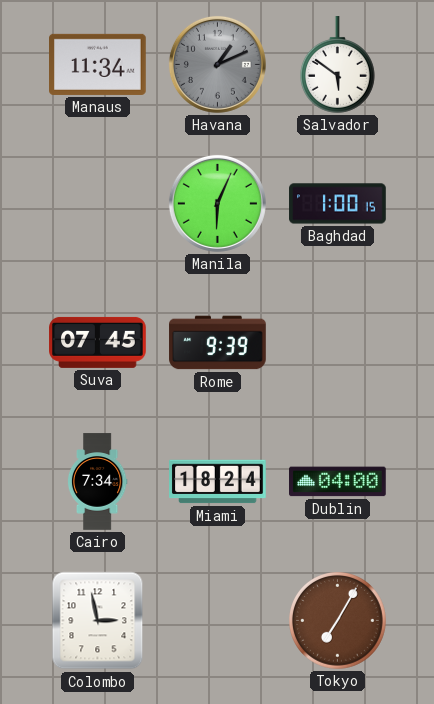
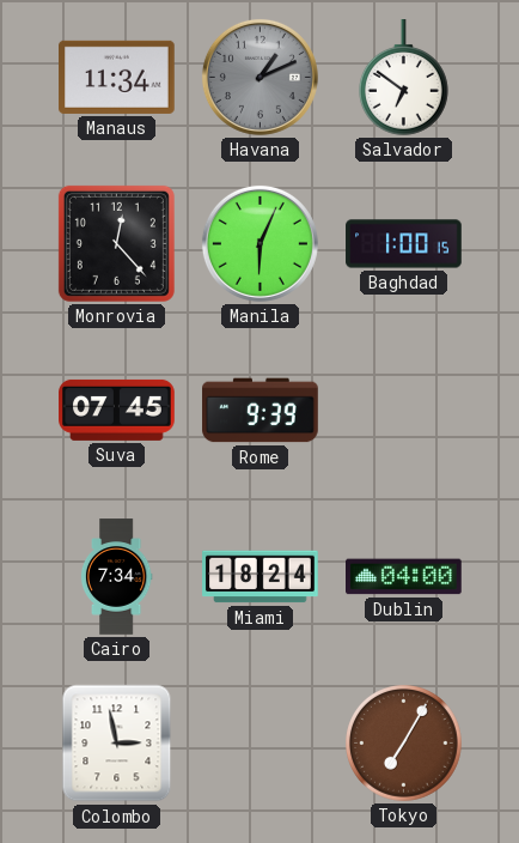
Salvador: 5:51 -> 6:51 (404, 78)
Monrovia: none -> 12:23 (116, 243)
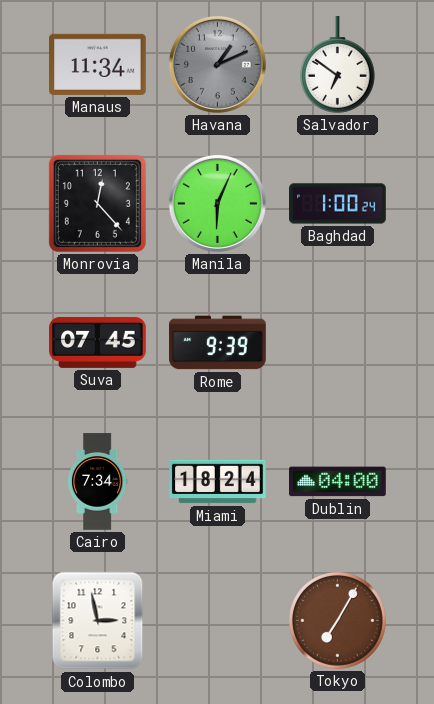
Baghdad: 1:00:15 -> 1:00:24 (338, 204)
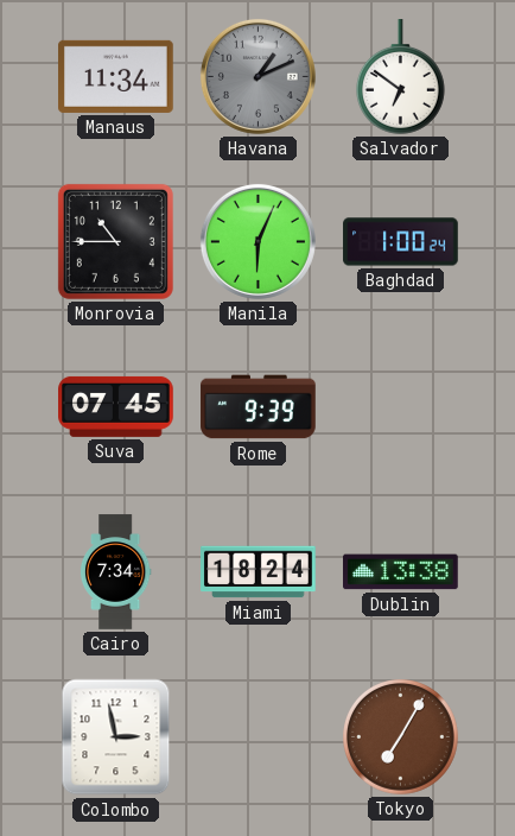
Monrovia: 12:23 -> 10:45 (115, 241)
Dublin: 04:00 -> 13:38 (401, 572)
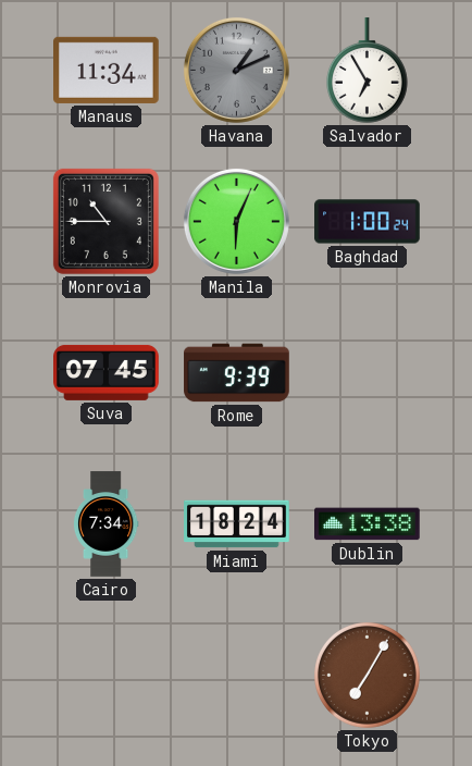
Salvador: 6:51 -> 6:55 (368, 71)
Colombo: 2:58 -> none (116, 737)
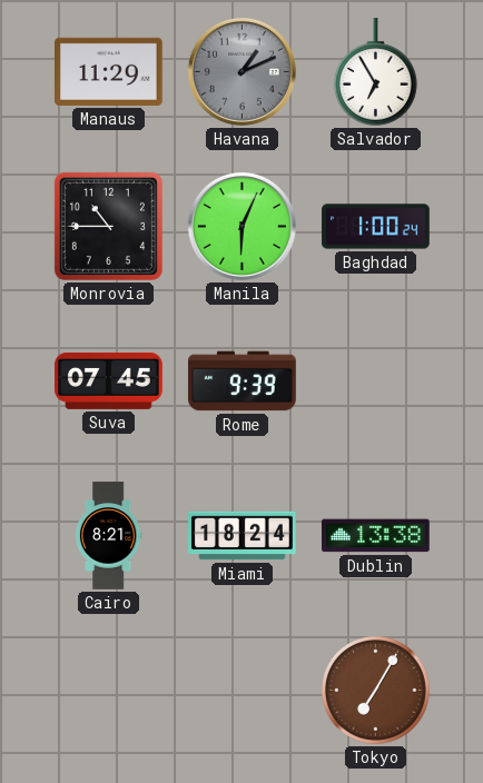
Manaus: 11:34 -> 11:29 (109, 71)
Cairo: 7:34 -> 8:21 (108, 536)
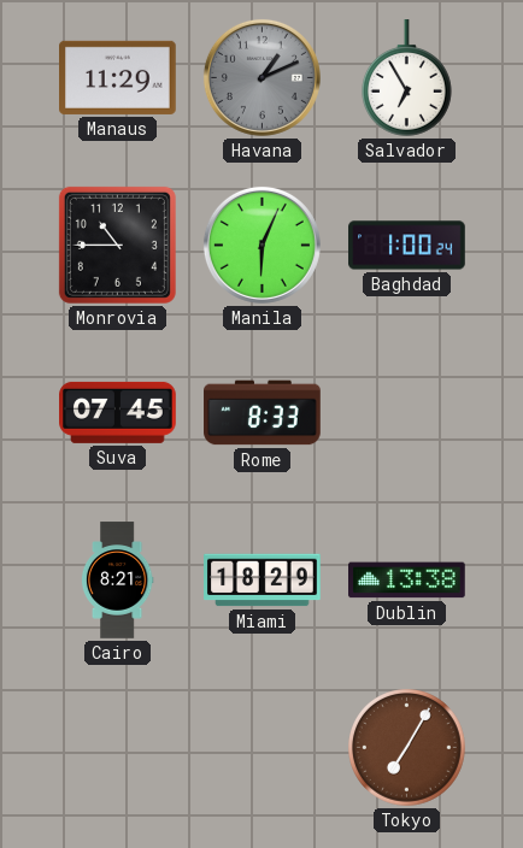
Rome: 9:39 -> 8:33 (263, 413)
Miami: 18:24 -> 18:29 (263, 581)
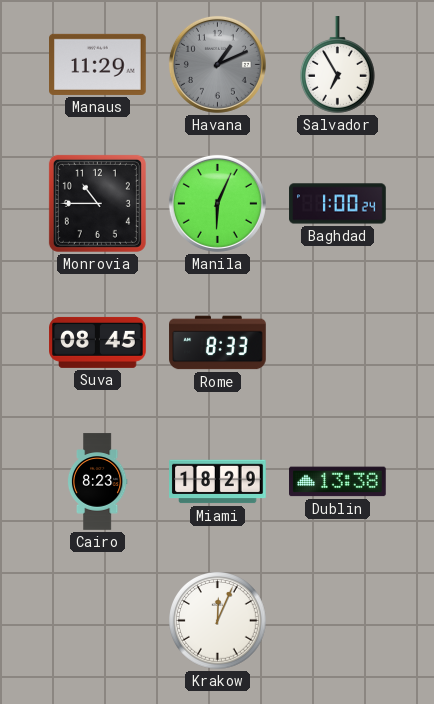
Suva: 07:45 -> 08:45 (98, 342)
Cairo: 8:21 -> 8:23 (97, 482)
Krakow: none -> 12:04 (218, 621)
Tokyo: 7:05 -> none (407, 748)
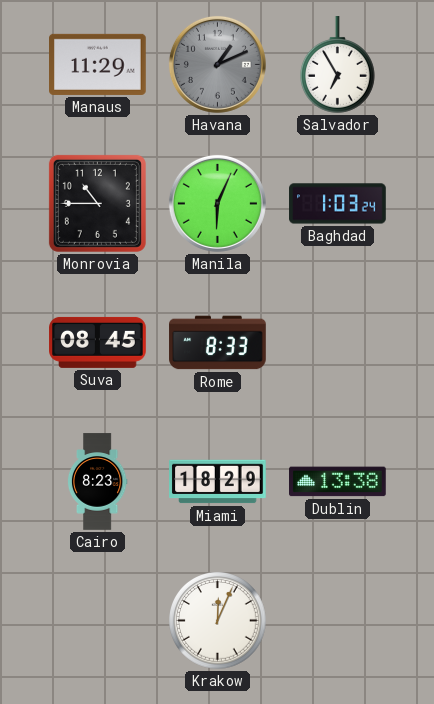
Baghdad: 1:00 -> 1:03 (338, 204)
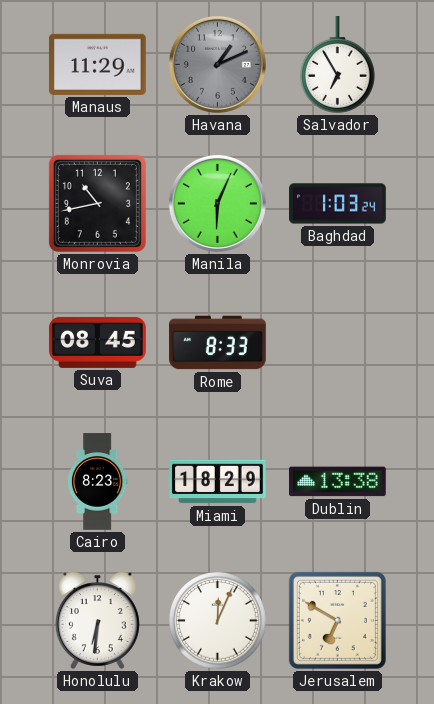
Monrovia: 10:45 -> 10:43 (97, 203)
Honolulu: none -> 6:31 (98, 620)
Jerusalem: none -> 6:50 (337, 620)
